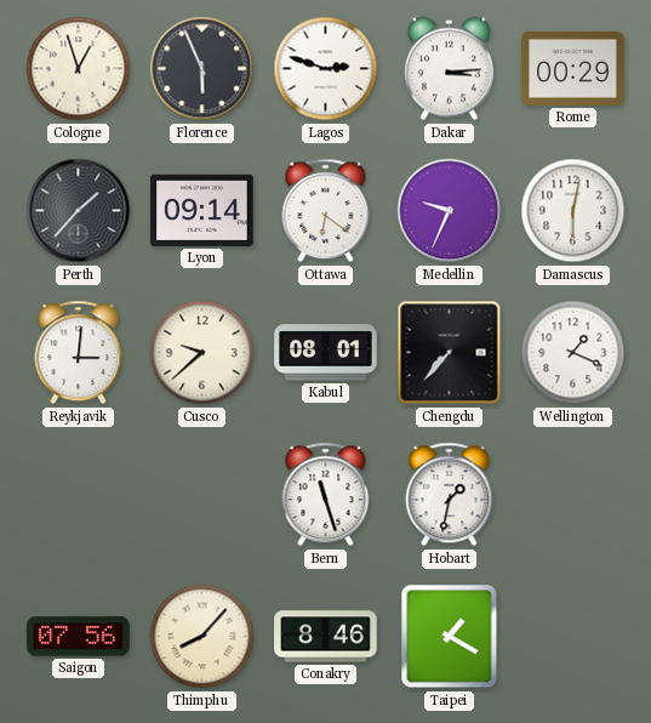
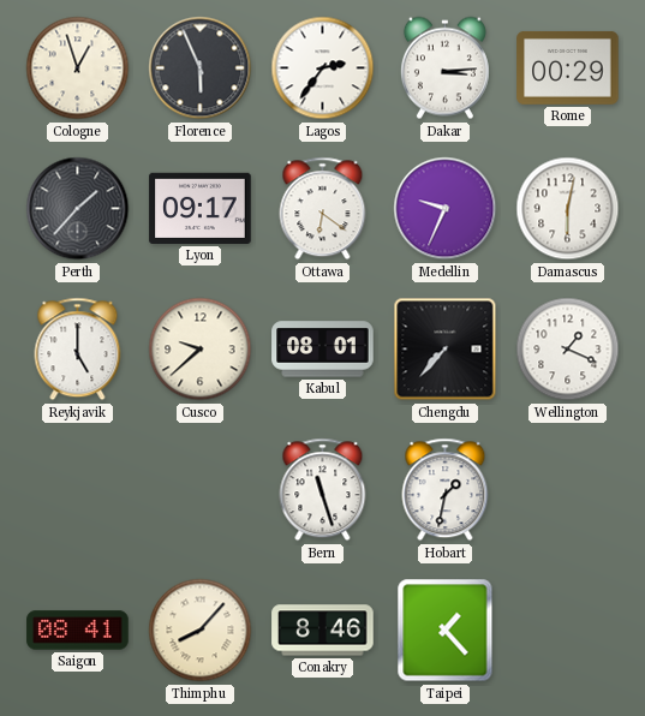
Lagos: 2:48 -> 2:36 (323, 68)
Lyon: 09:14 -> 09:17 (201, 208)
Reykjavik: 3:01 -> 5:00 (78, 350)
Saigon: 07:56 -> 08:41 (78, 631)
Taipei: 1:20 -> 1:23 (446, 631)
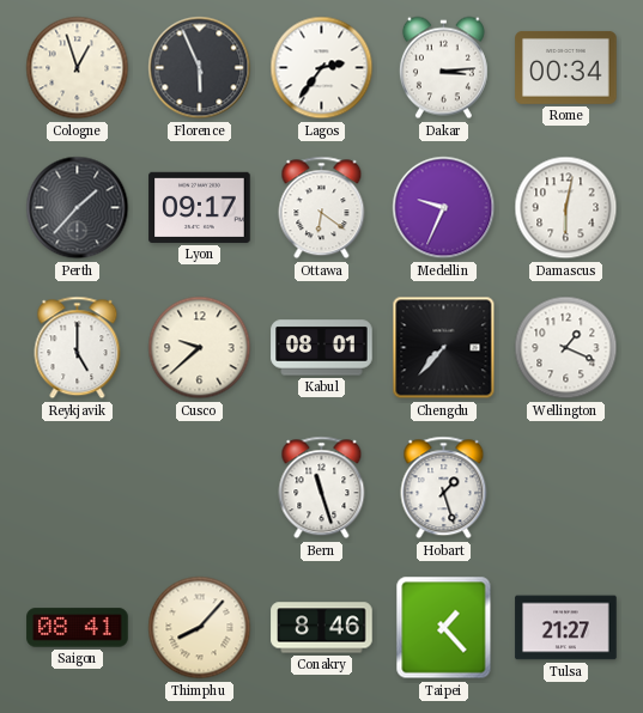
Rome: 00:29 -> 00:34 (566, 67)
Hobart: 1:32 -> 1:27 (444, 488)
Tulsa: none -> 21:27 (566, 628)
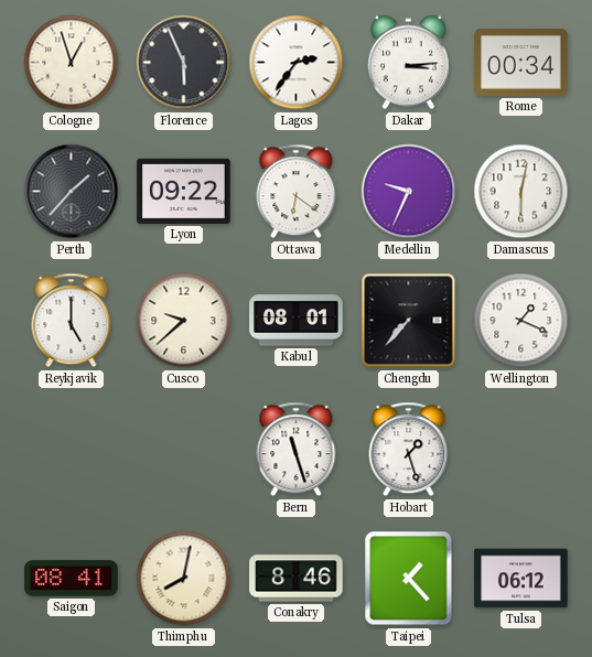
Lyon: 09:17 -> 09:22 (184, 191)
Thimphu: 8:07 -> 8:02 (184, 579)
Tulsa: 21:27 -> 06:12 (521, 579)
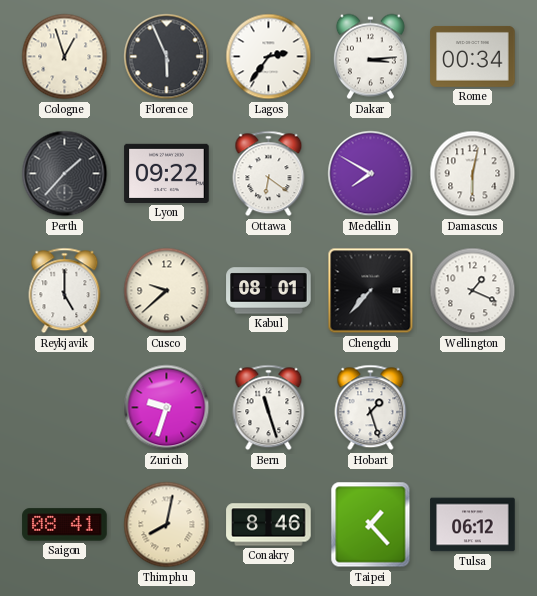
Medellin: 9:34 -> 7:50 (371, 174)
Zurich: none -> 9:33 (167, 408)
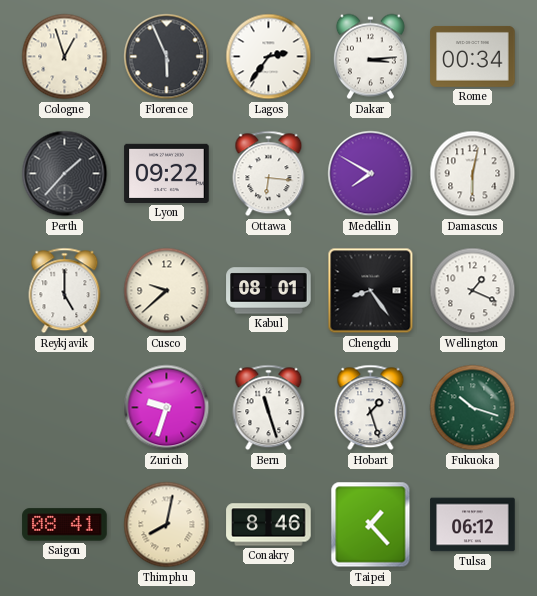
Ottawa: 6:21 -> 6:16 (269, 174)
Chengdu: 7:37 -> 8:24 (371, 291)
Fukuoka: none -> 10:18 (473, 408)
